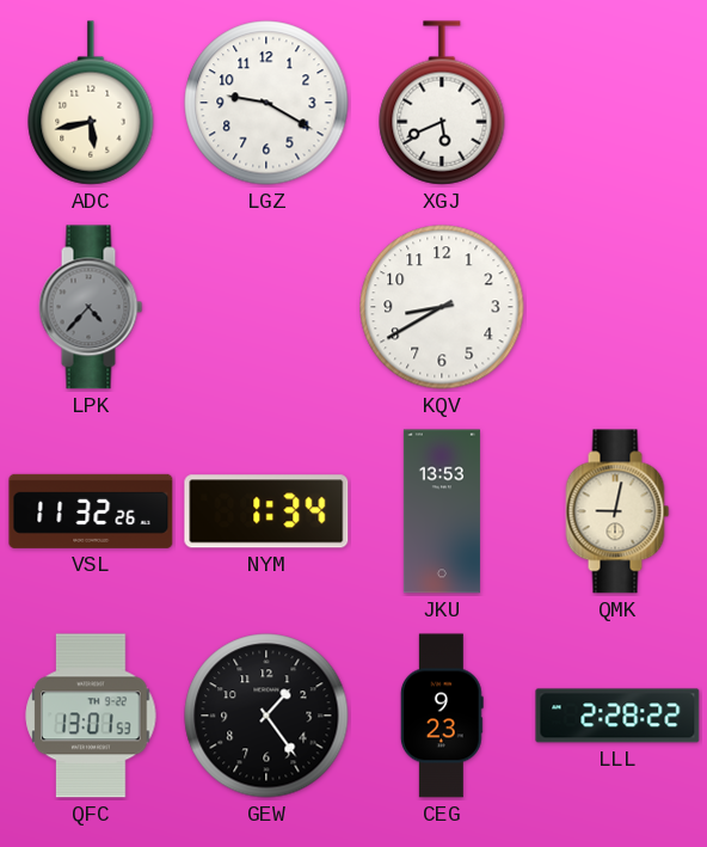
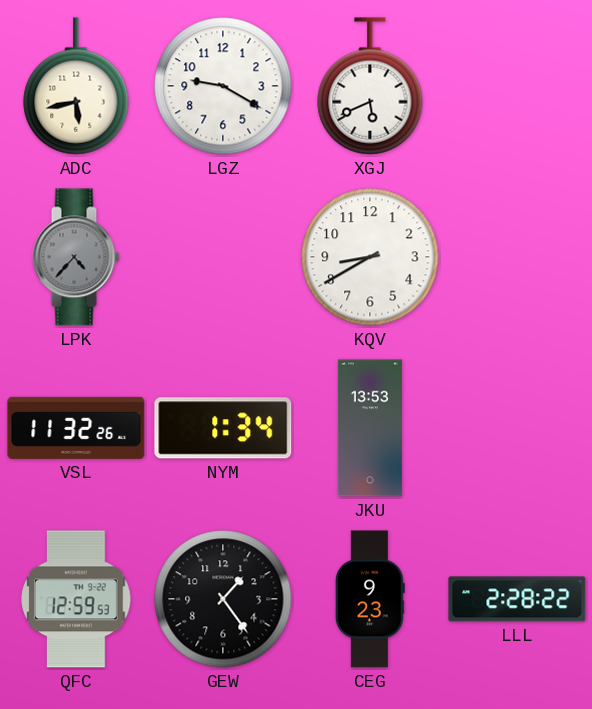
QMK: 9:02 -> none (617, 511)
QFC: 13:01 -> 12:59 (76, 599)
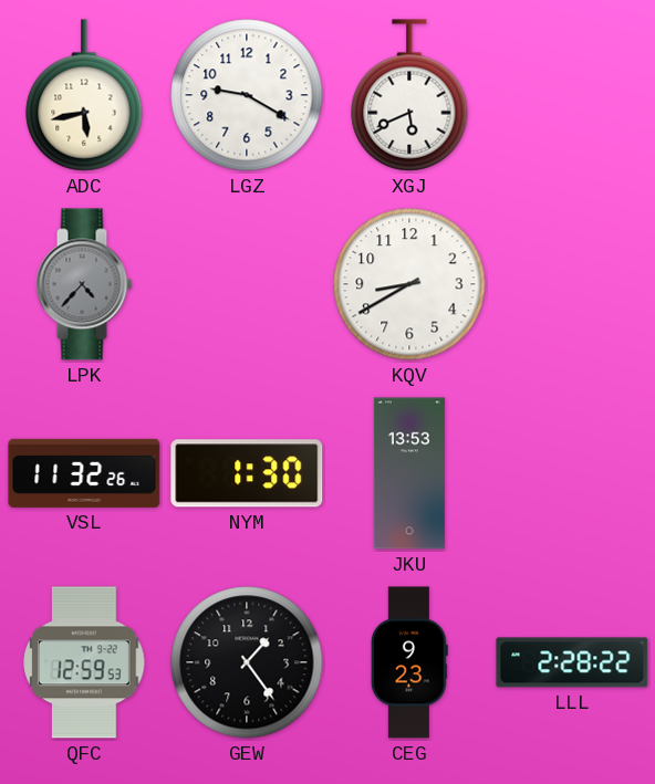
NYM: 1:34 -> 1:30 (247, 473)
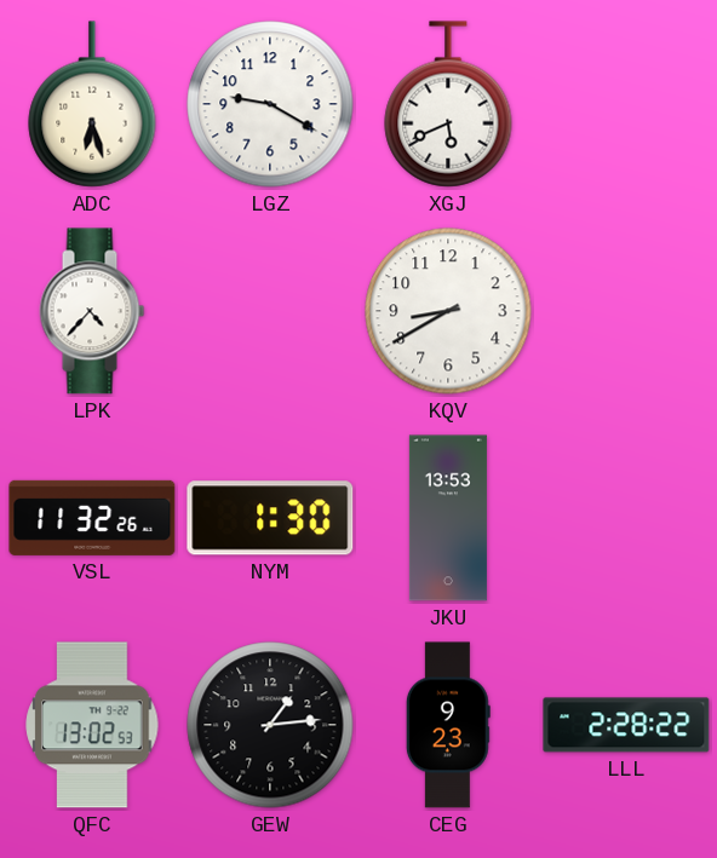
ADC: 5:43 -> 6:27 (92, 104)
LPK dial: grey -> white (92, 311)
QFC: 12:59 -> 13:02 (92, 725)
GEW: 1:24 -> 1:14 (270, 725)
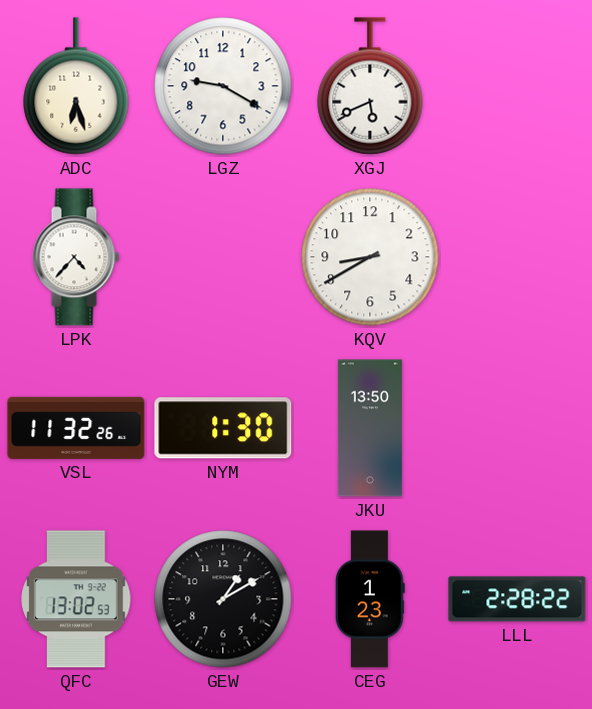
JKU: 13:53 -> 13:50 (370, 428)
GEW: 1:14 -> 1:10 (223, 599)
CEG: 9:23 -> 1:23 (370, 599)
